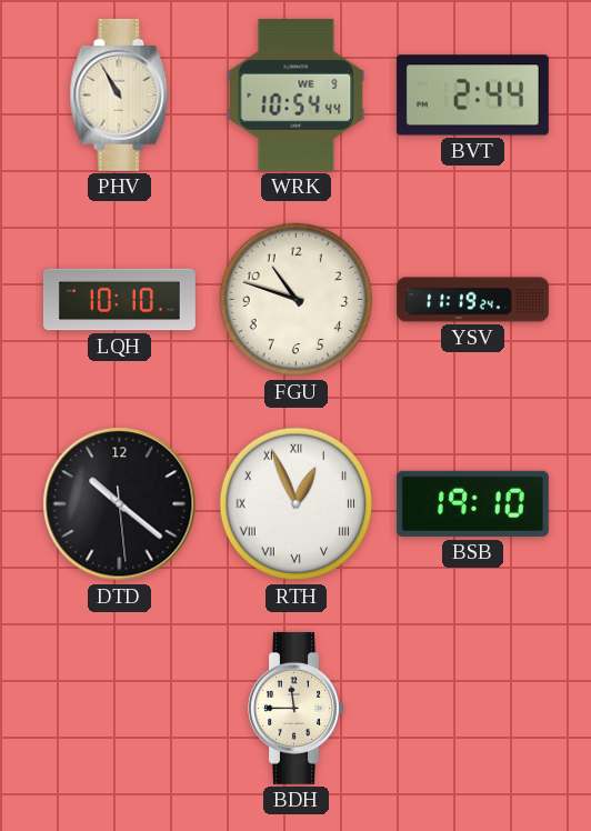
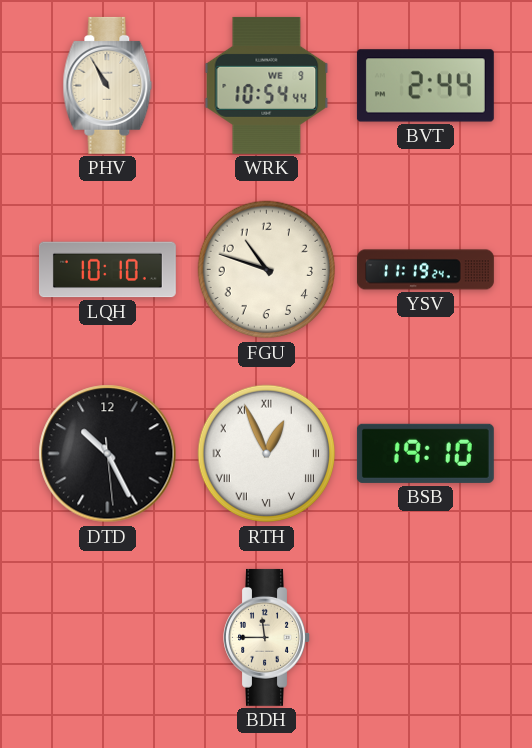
DTD: 10:21 -> 10:25 (108, 454)
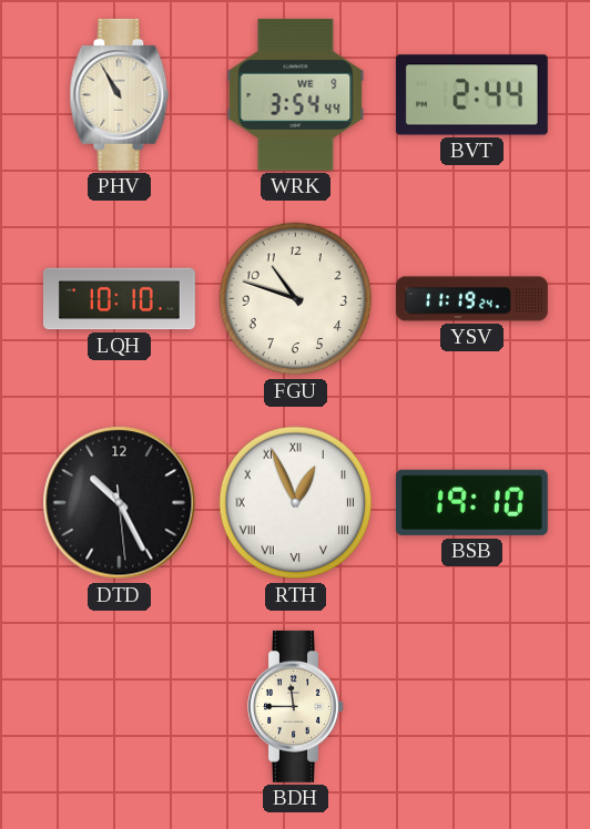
WRK: 10:54 -> 3:54 (296, 94)
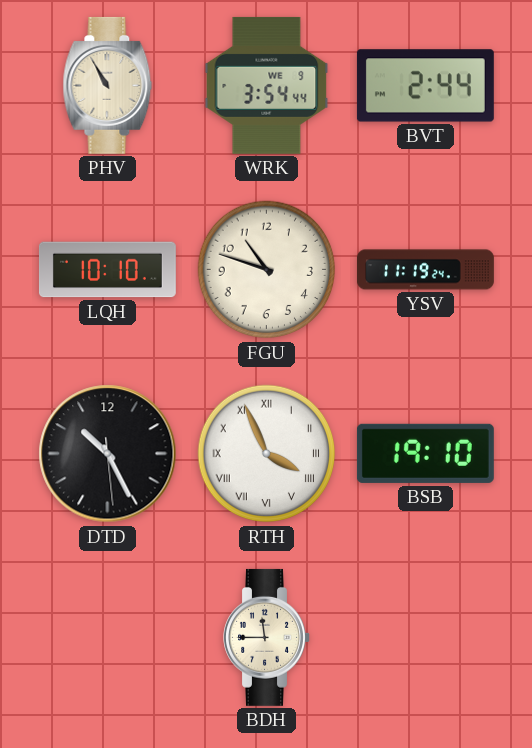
RTH: 12:56 -> 3:56 (267, 454)
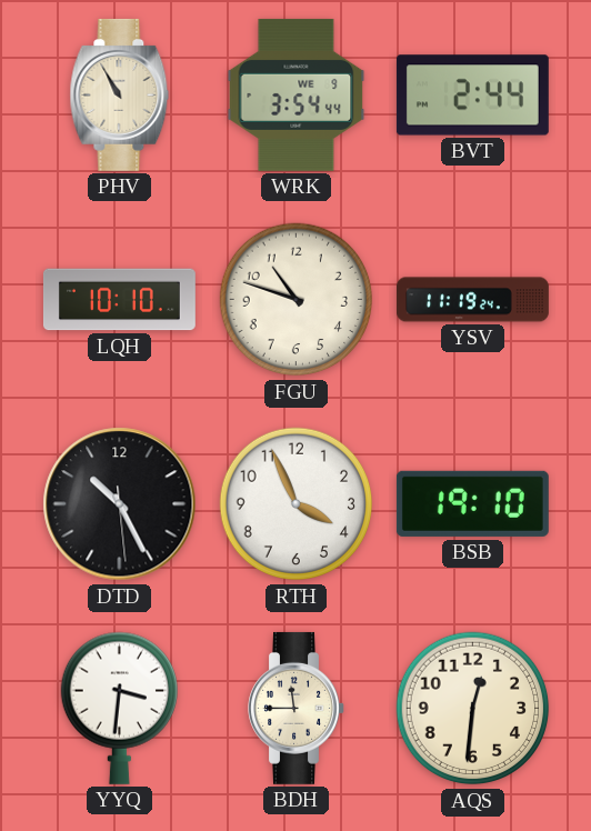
RTH numerals: Roman -> Arabic (297, 504)
YYQ: none -> 3:31 (119, 708)
AQS: none -> 12:31 (473, 709)
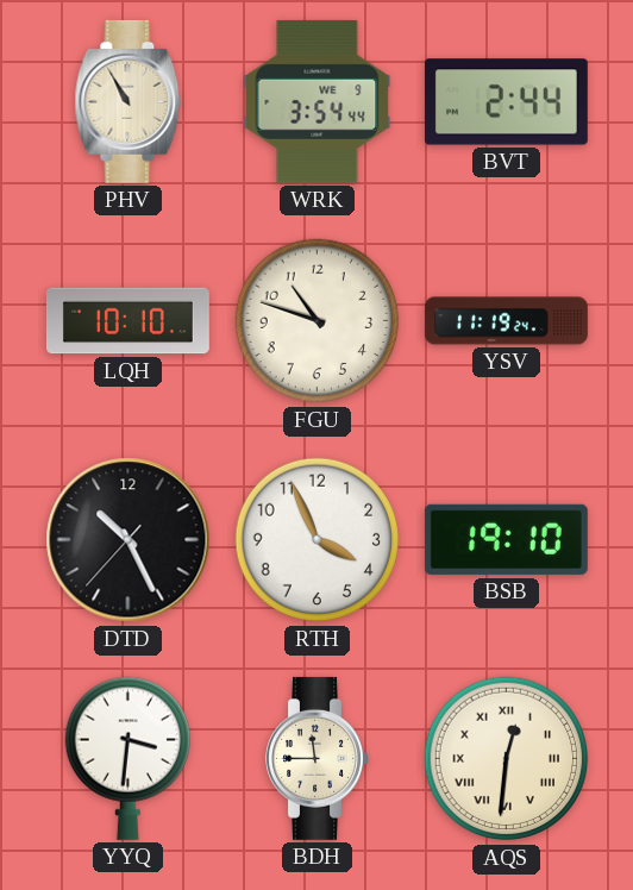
DTD: 10:25:29 -> 10:25:37 (129, 540)
AQS numerals: Arabic -> Roman (507, 759)
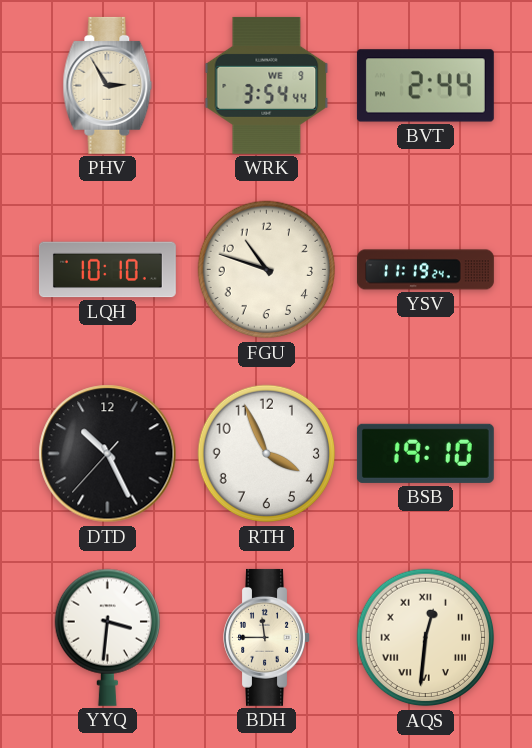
PHV: 10:55 -> 2:55 (108, 85)
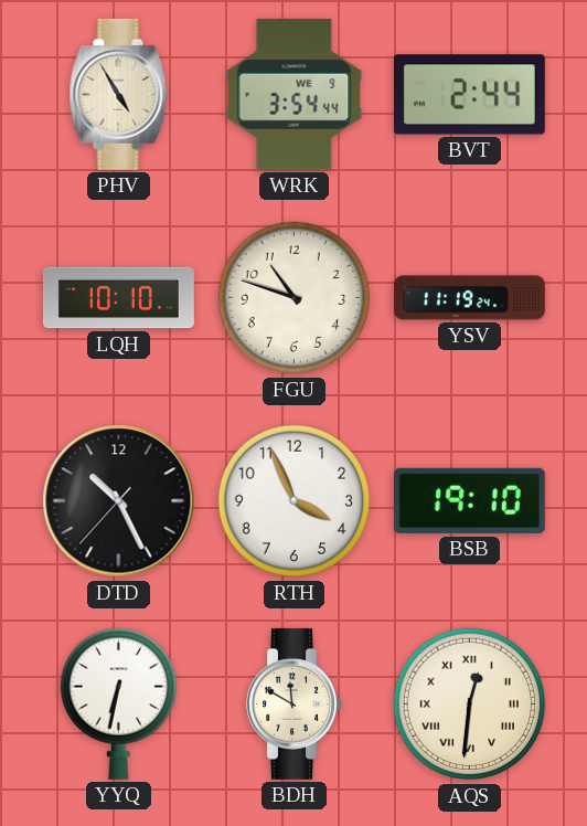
PHV: 2:55 -> 4:55 (119, 94)
YYQ: 3:31 -> 6:32 (118, 703)
BDH: 11:45 -> 11:50 (295, 703)
